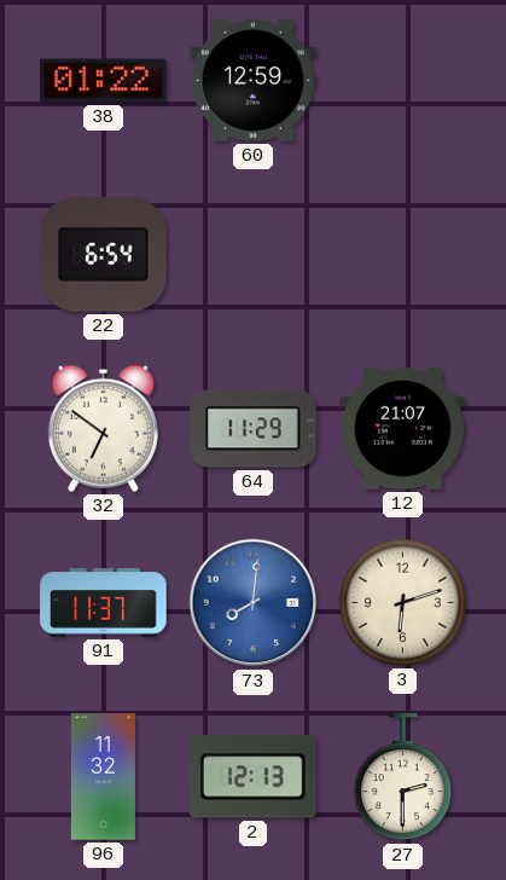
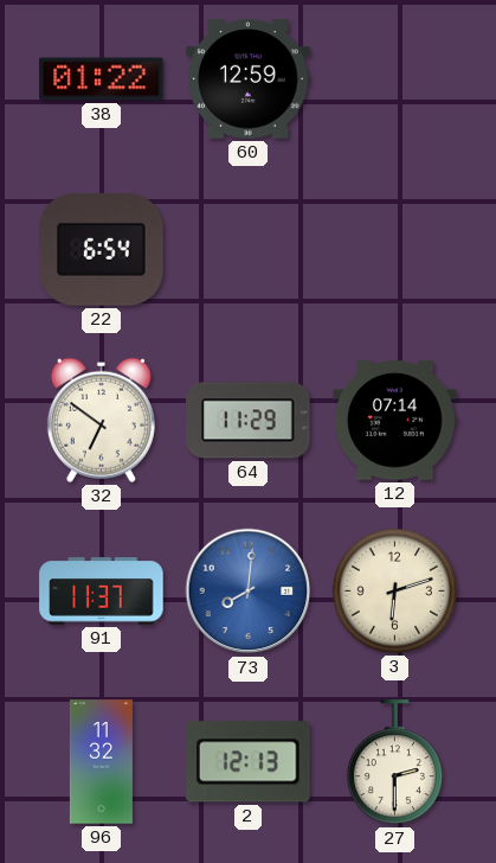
12: 21:07 -> 07:14 (395, 421)
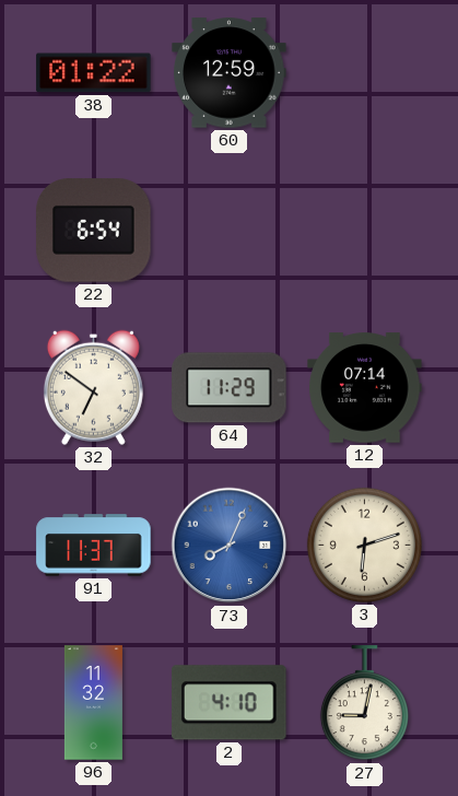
73: 8:01 -> 8:04 (230, 546)
2: 12:13 -> 4:10 (230, 703)
27: 2:30 -> 9:02 (364, 703)
